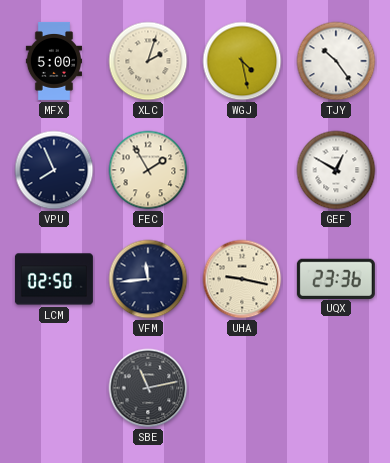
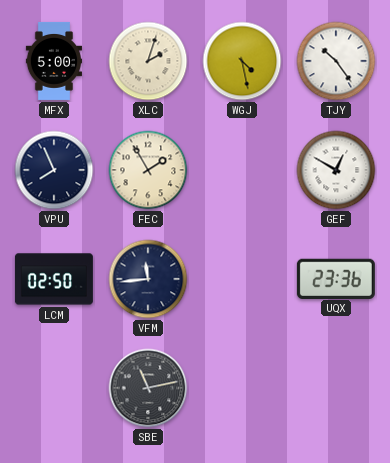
UHA: 9:17 -> none (242, 279)
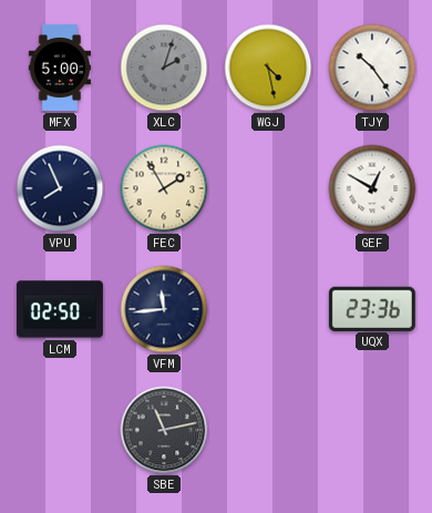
XLC dial: cream -> grey (164, 68)
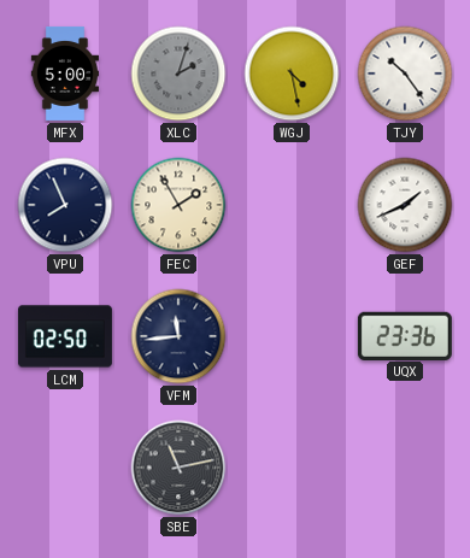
GEF: 12:50 -> 1:41 (405, 205)
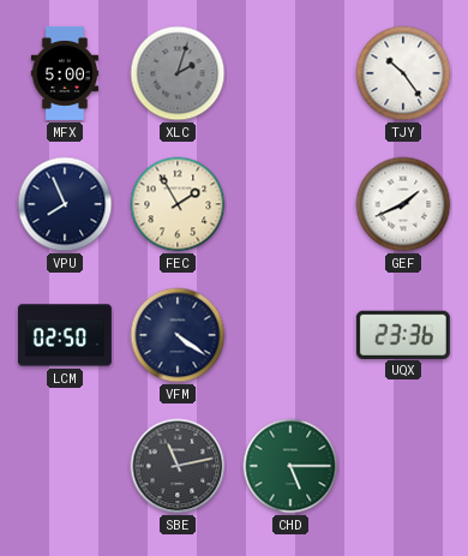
WGJ: 4:28 -> none (292, 74)
VFM: 11:44 -> 4:21 (178, 335)
CHD: none -> 5:15 (290, 466)
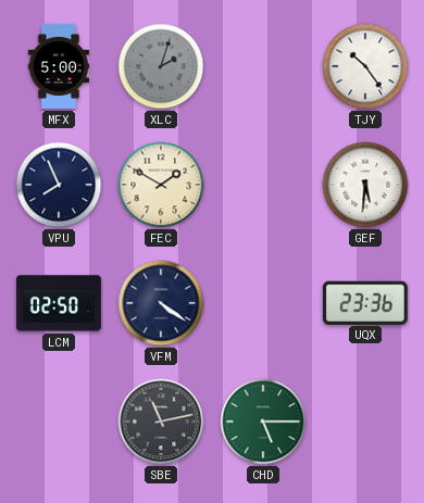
FEC: 1:55 -> 1:50 (161, 185)
GEF: 1:41 -> 5:31 (365, 185)
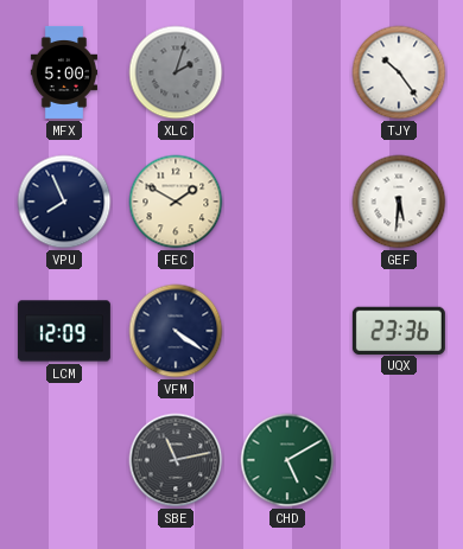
LCM: 02:50 -> 12:09 (64, 331)
CHD: 5:15 -> 5:10 (287, 460)
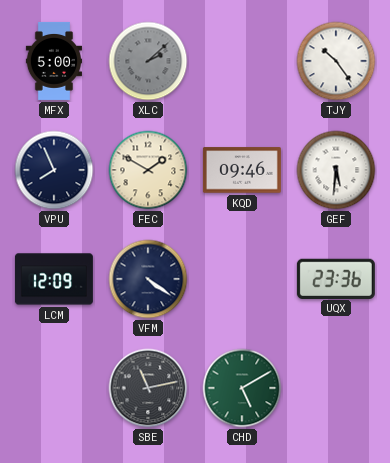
XLC: 2:03 -> 2:08 (148, 61)
KQD: none -> 09:46 (242, 170)
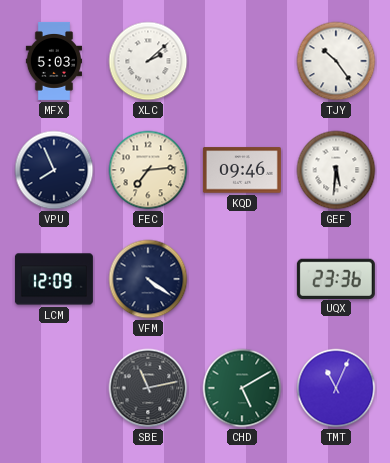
MFX: 5:00 -> 5:03 (53, 61)
XLC dial: grey -> white (148, 61)
FEC: 1:50 -> 7:14 (148, 170)
TMT: none -> 11:04 (336, 388)
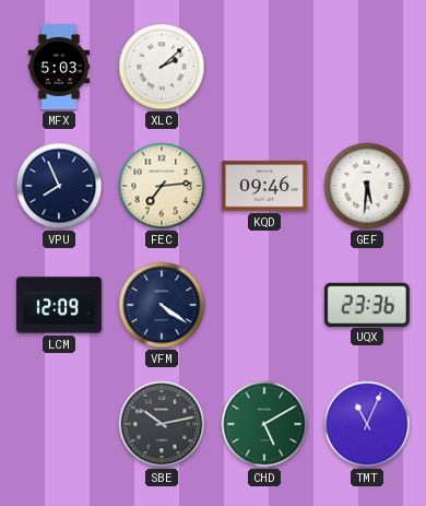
TJY: 10:24 -> none (336, 61)
SBE: 11:13 -> 10:13 (162, 424)
